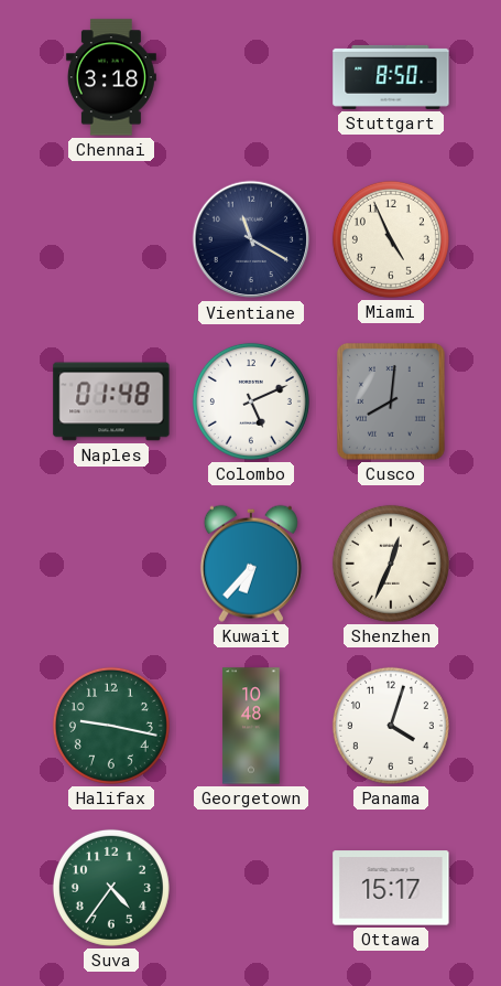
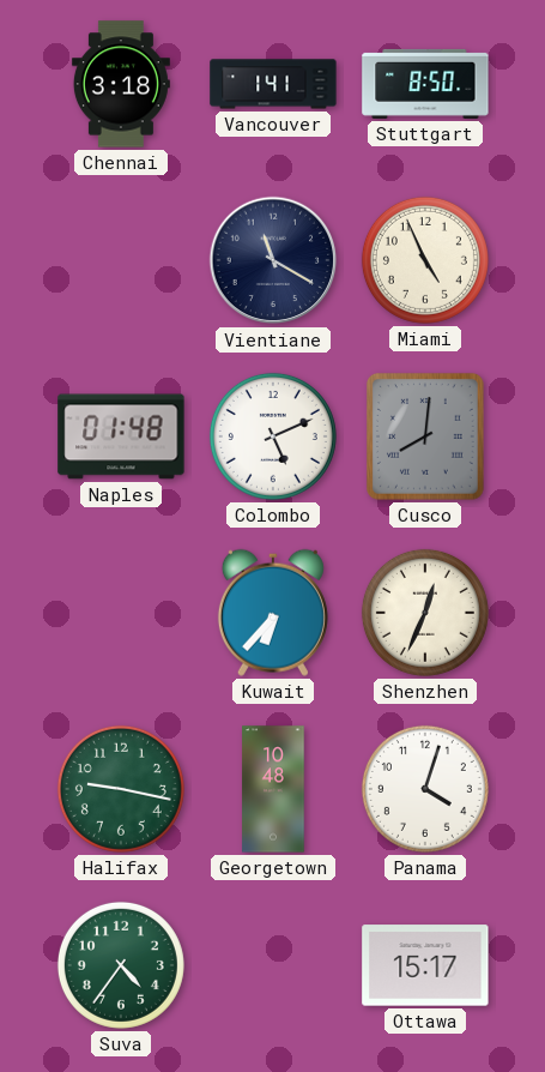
Vancouver: none -> 1:41 (273, 84)
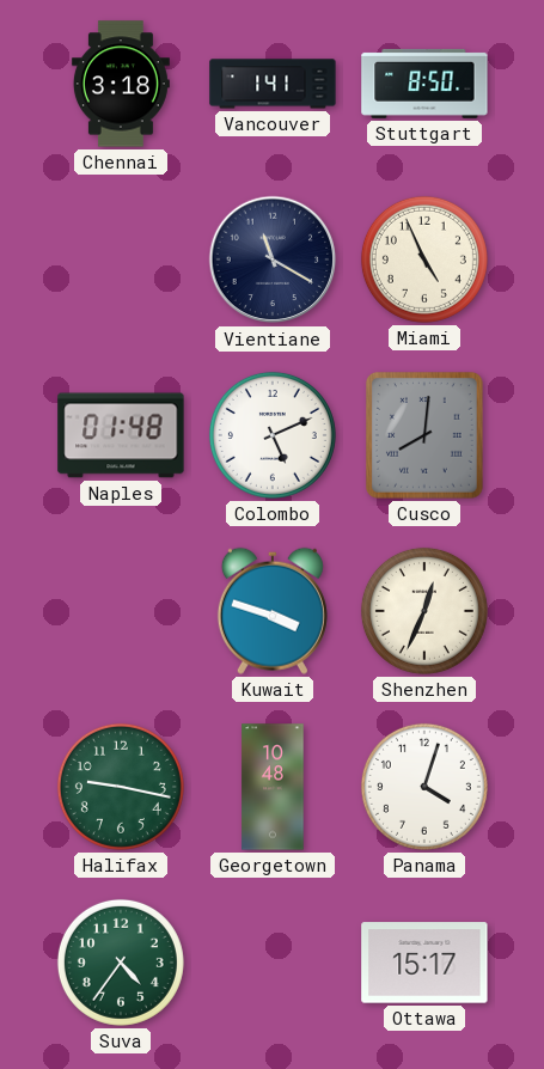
Kuwait: 6:37 -> 3:48 (273, 611)
